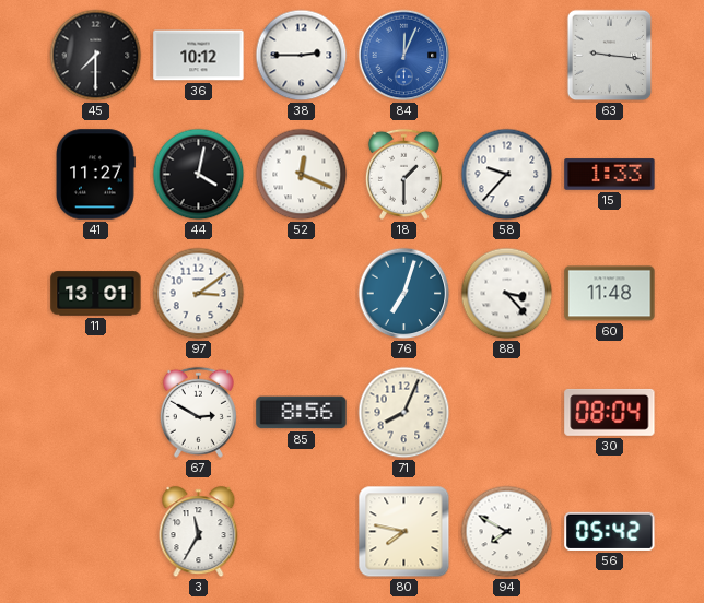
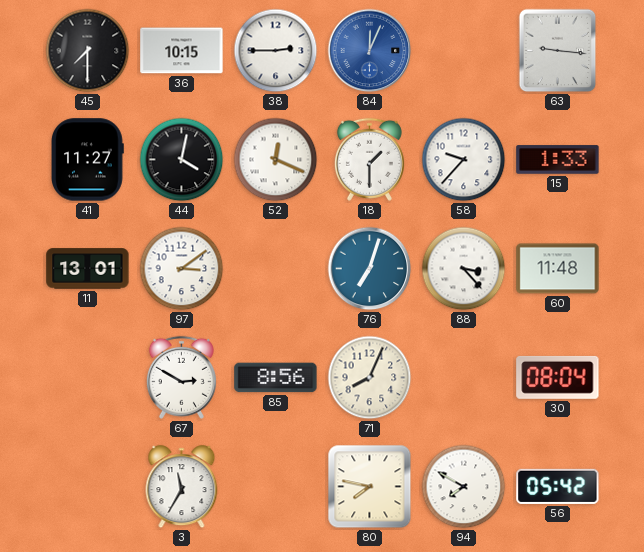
36: 10:12 -> 10:15 (182, 51)
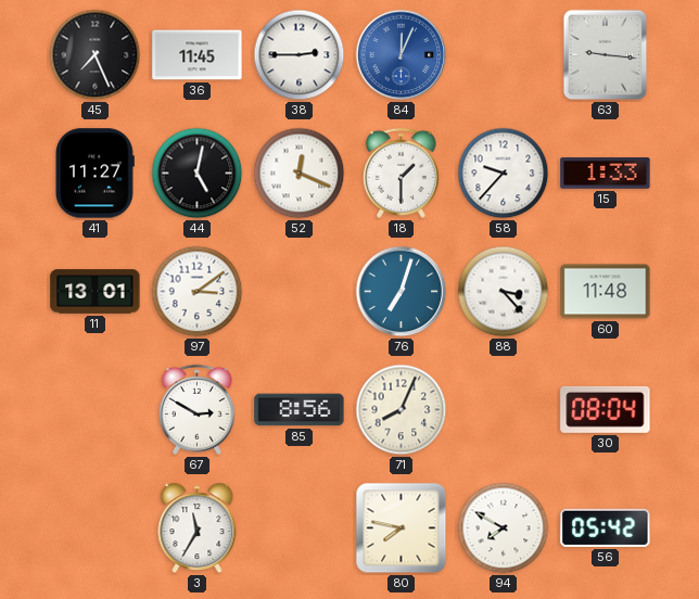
45: 7:30 -> 7:26 (96, 55)
36: 10:15 -> 11:45 (198, 55)
44: 4:02 -> 5:02 (198, 174)
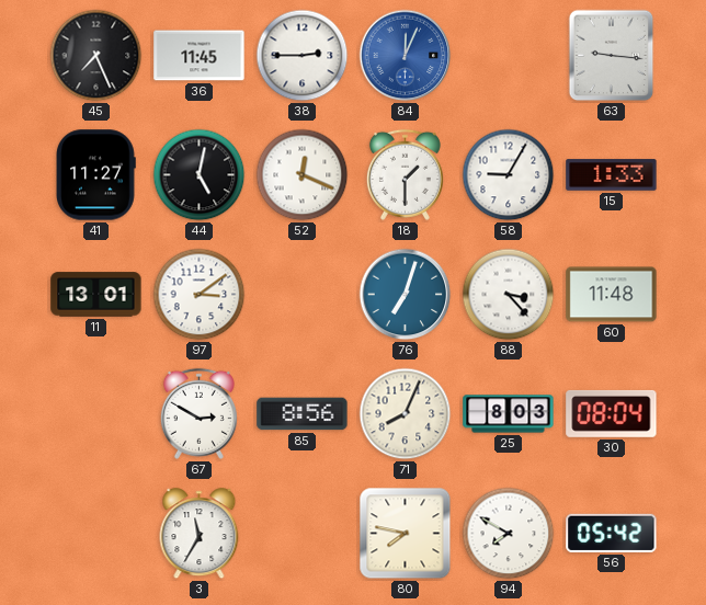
58: 9:37 -> 9:05 (509, 175)
25: none -> 8:03 (509, 414)
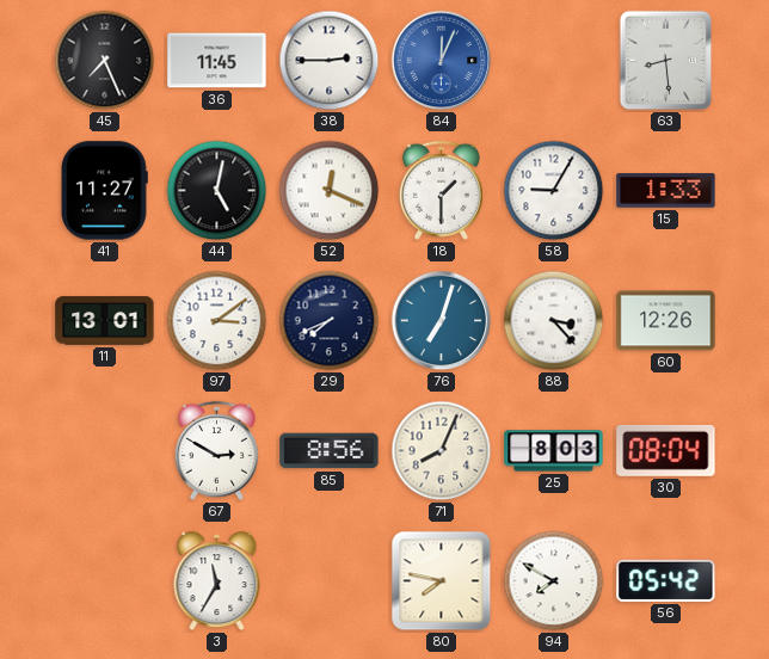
63: 9:16 -> 8:29 (666, 61)
29: none -> 7:41 (330, 321)
60: 11:48 -> 12:26 (666, 321)
